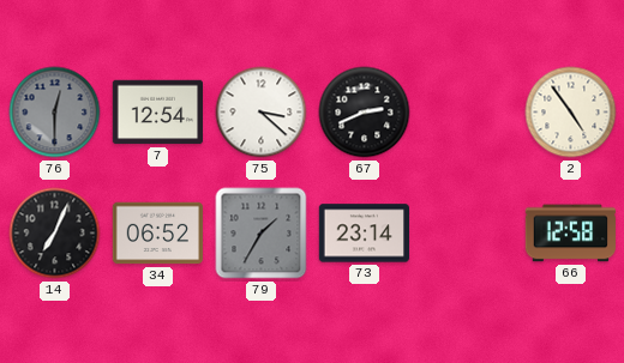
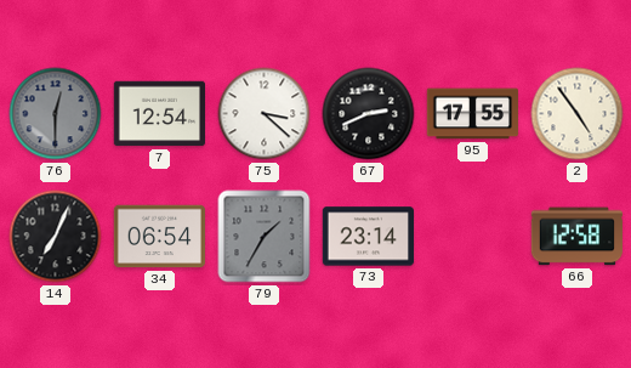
95: none -> 17:55 (473, 114)
34: 06:52 -> 06:54 (159, 237)
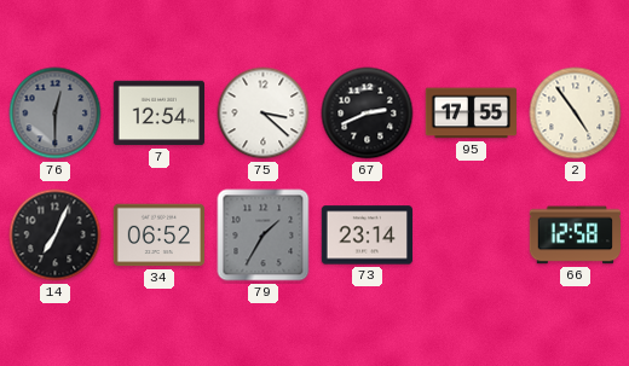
34: 06:54 -> 06:52 (158, 236)
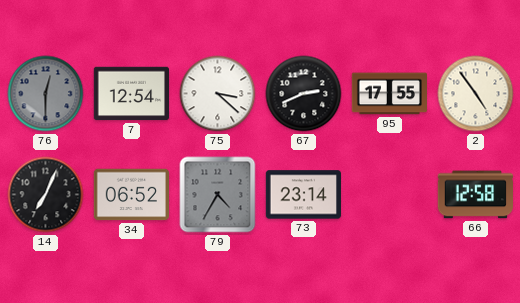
79: 1:35 -> 4:35 (218, 195)
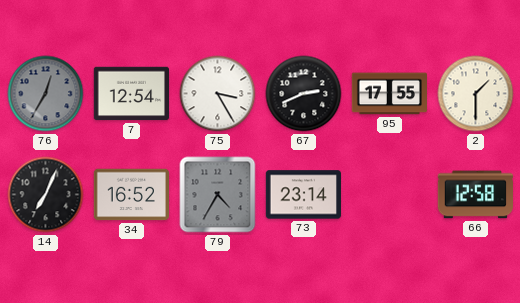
76: 12:30 -> 12:35 (46, 94)
75: 3:22 -> 3:25 (218, 94)
2: 4:54 -> 1:30 (476, 94)
34: 06:52 -> 16:52 (131, 195)
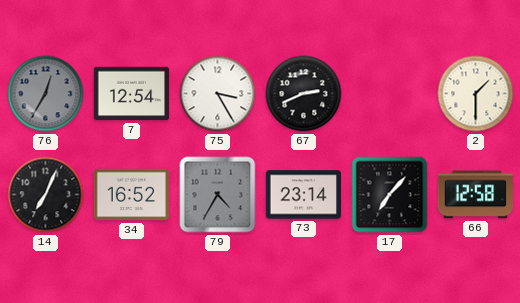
95: 17:55 -> none (390, 94)
17: none -> 7:07 (390, 195)
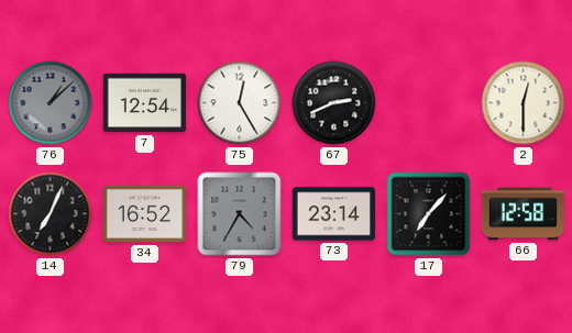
76: 12:35 -> 1:08 (51, 103)
75: 3:25 -> 12:25 (240, 103)
2: 1:30 -> 12:30 (524, 103)
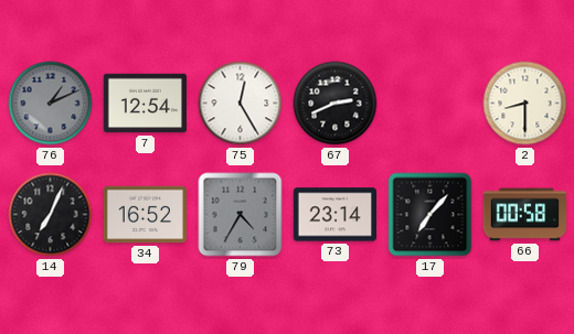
76: 1:08 -> 1:11 (51, 104)
2: 12:30 -> 8:30 (525, 104)
66: 12:58 -> 00:58 (524, 215)
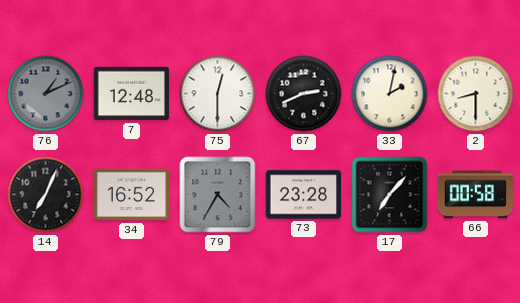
7: 12:54 -> 12:48 (131, 94)
75: 12:25 -> 12:30 (218, 94)
33: none -> 2:02 (390, 94)
73: 23:14 -> 23:28 (303, 195)
